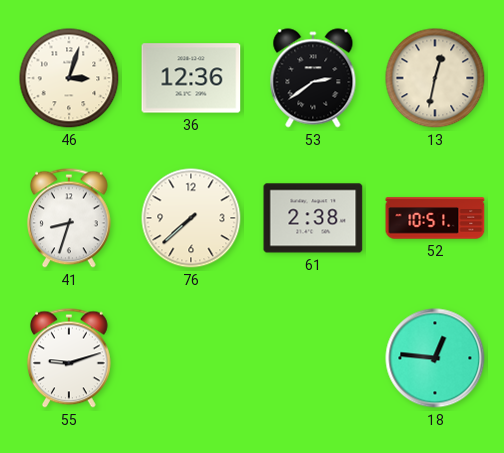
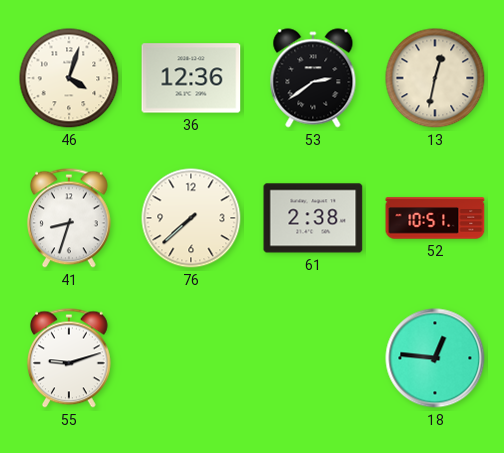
46: 3:03 -> 4:03 (69, 78)
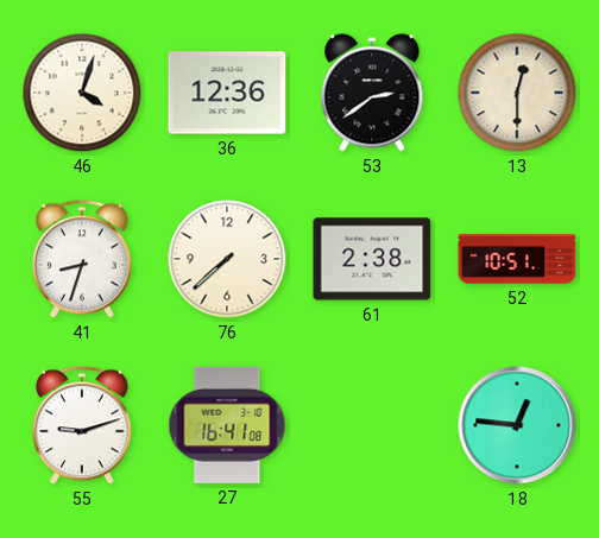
13: 12:32 -> 12:30 (517, 93)
27: none -> 16:41 (227, 425)
